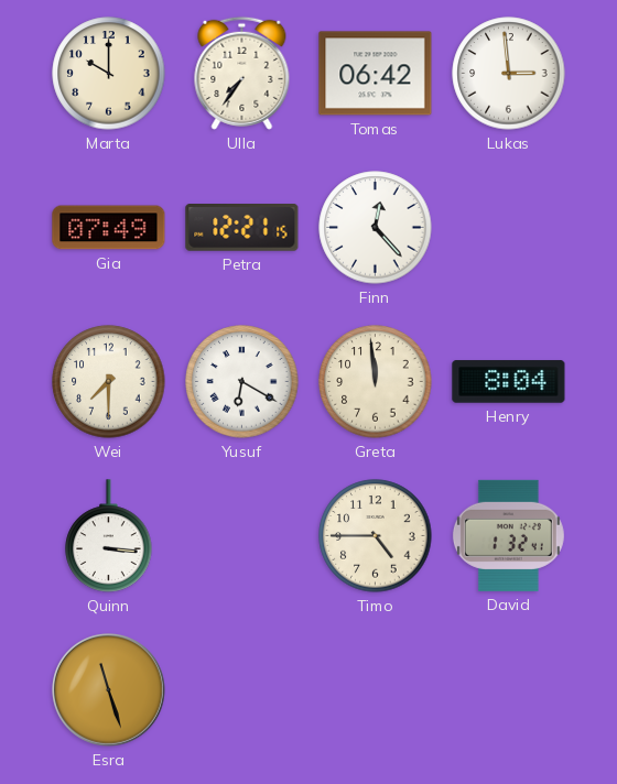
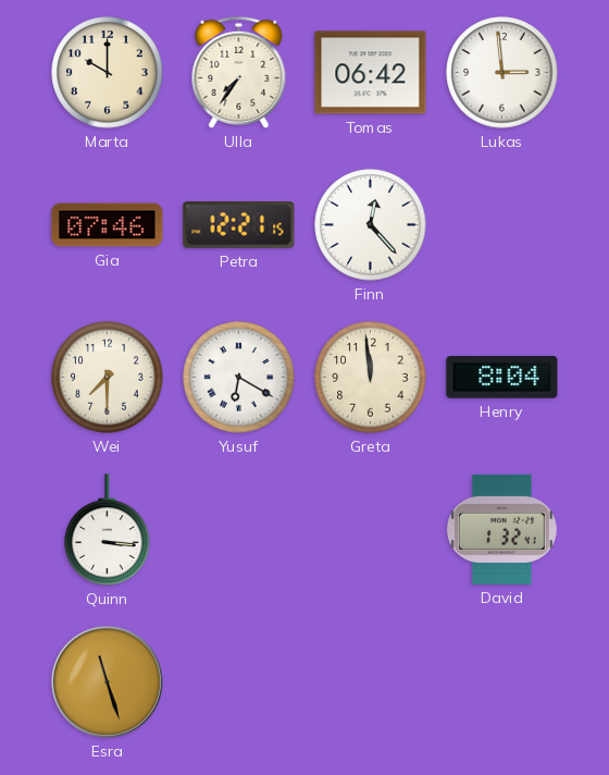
Gia: 07:49 -> 07:46 (108, 225)
Timo: 4:45 -> none (376, 536)
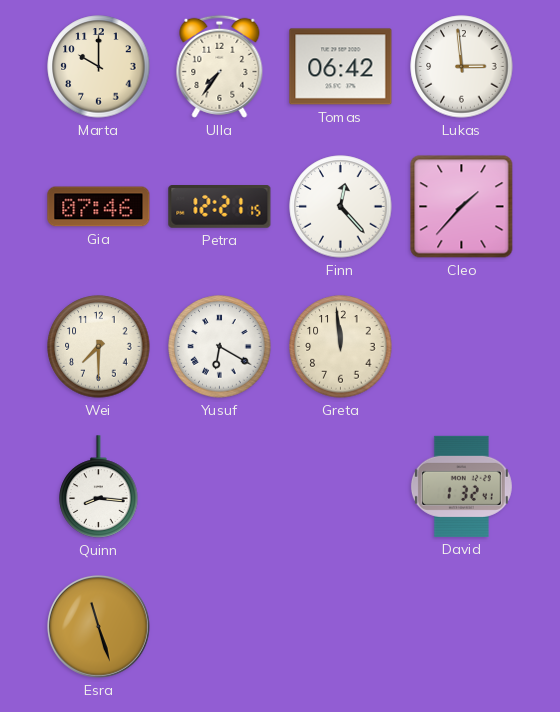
Cleo: none -> 1:37 (462, 207)
Henry: 8:04 -> none (502, 378)
Quinn: 3:16 -> 8:16 (99, 487)
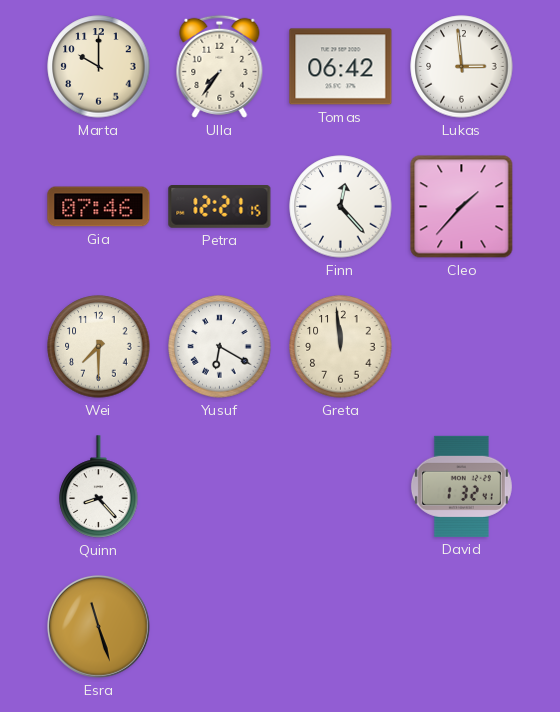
Quinn: 8:16 -> 8:23 (99, 487)
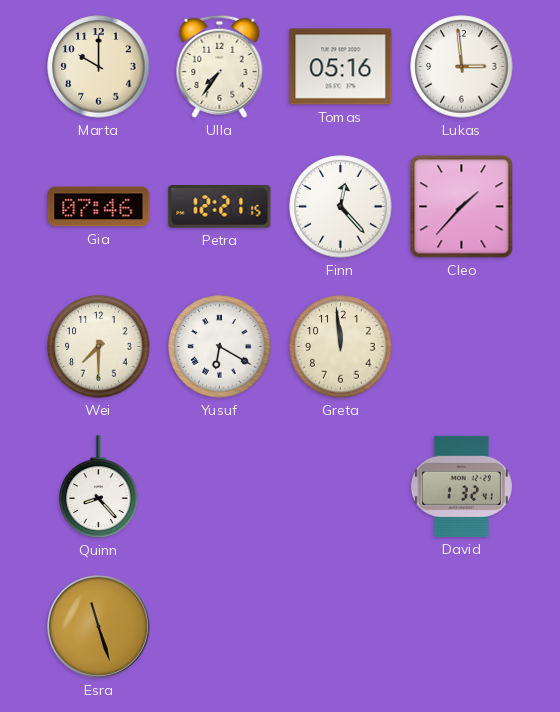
Tomas: 06:42 -> 05:16 (341, 67)
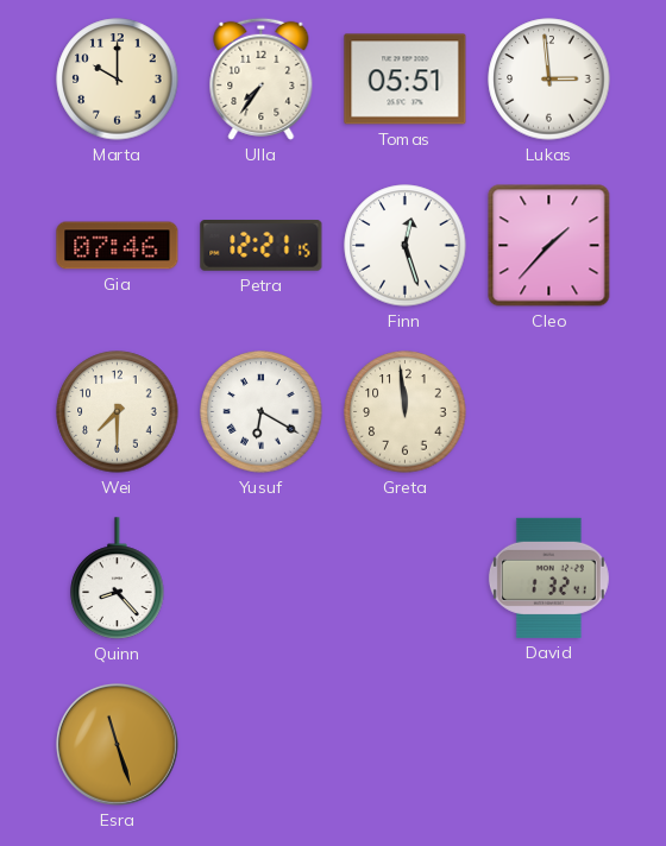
Tomas: 05:16 -> 05:51 (406, 80)
Finn: 12:23 -> 12:27 (406, 246)
